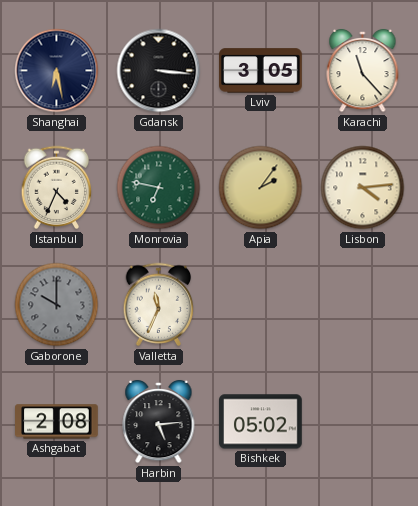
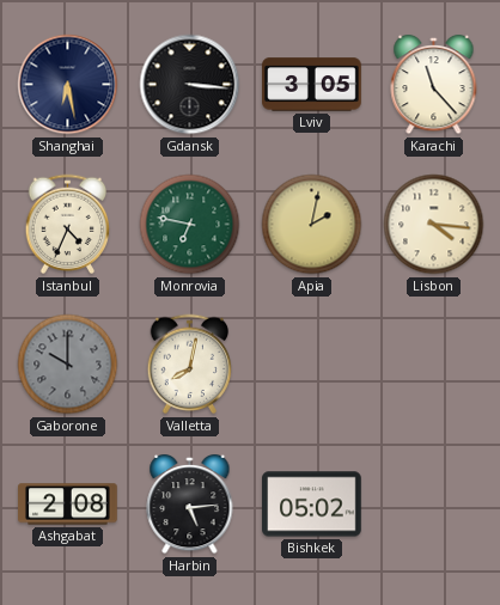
Apia: 2:06 -> 2:02 (312, 225)
Lisbon: 4:14 -> 4:16 (434, 225)
Valletta: 11:34 -> 8:02 (190, 365)
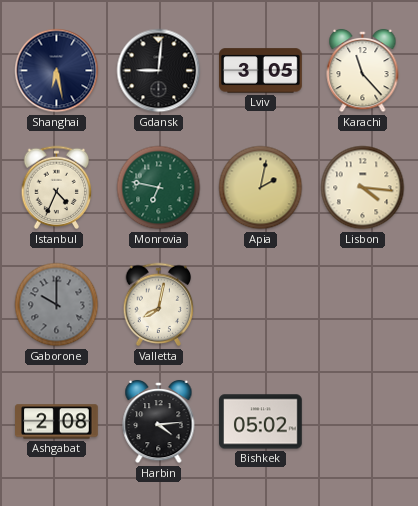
Gdansk: 3:16 -> 9:01 (159, 71)
Harbin: 5:14 -> 4:14 (159, 422)
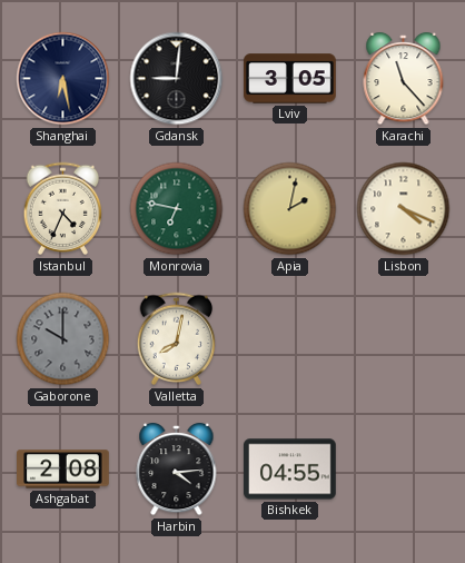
Lisbon: 4:16 -> 4:19 (404, 209)
Bishkek: 05:02 -> 04:55 (290, 470)
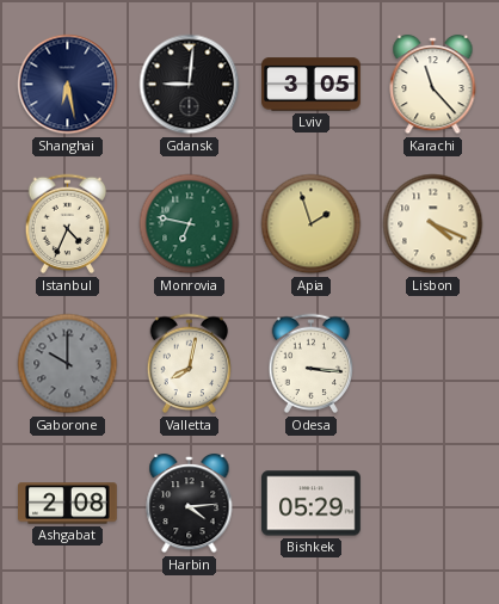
Apia: 2:02 -> 1:57 (312, 224)
Odesa: none -> 3:16 (312, 364)
Bishkek: 04:55 -> 05:29 (312, 504)
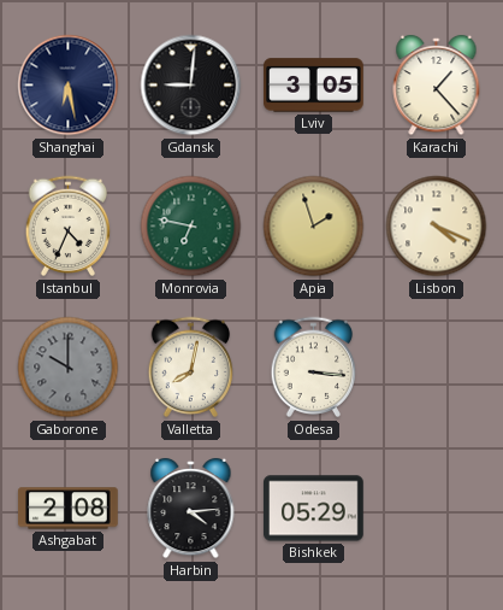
Karachi: 11:23 -> 1:23 (437, 86)
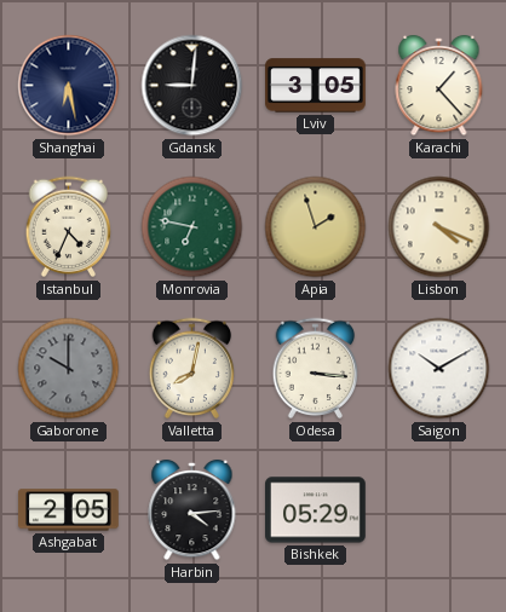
Saigon: none -> 10:10 (439, 369)
Ashgabat: 2:08 -> 2:05 (69, 510)
